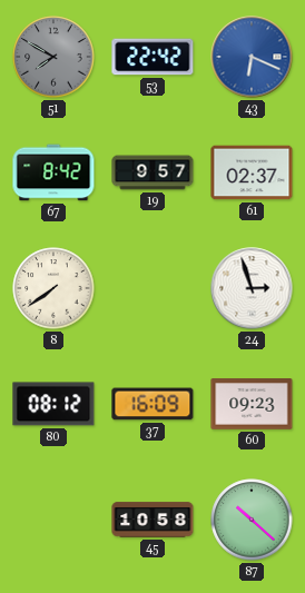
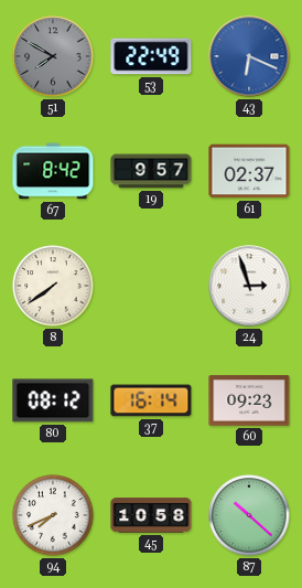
53: 22:42 -> 22:49 (151, 56)
37: 16:09 -> 16:14 (151, 400)
94: none -> 7:41 (53, 515)
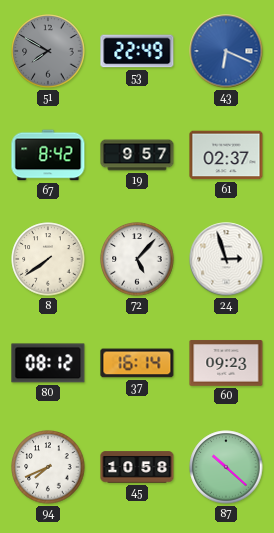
72: none -> 5:07 (137, 259)
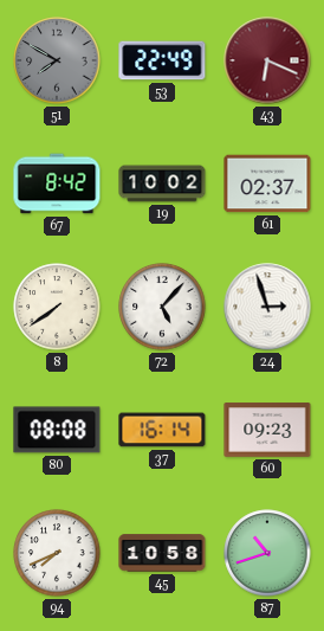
43 dial: blue -> burgundy (267, 60)
19: 9:57 -> 10:02 (162, 183)
80: 08:12 -> 08:08 (57, 430)
87: 10:22 -> 10:42 (267, 553)
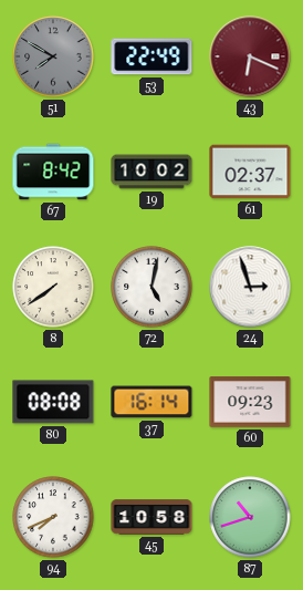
72: 5:07 -> 5:02 (151, 287)
